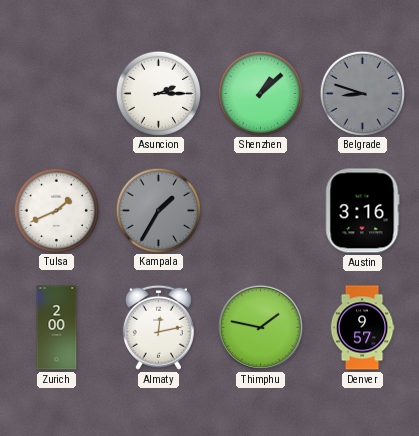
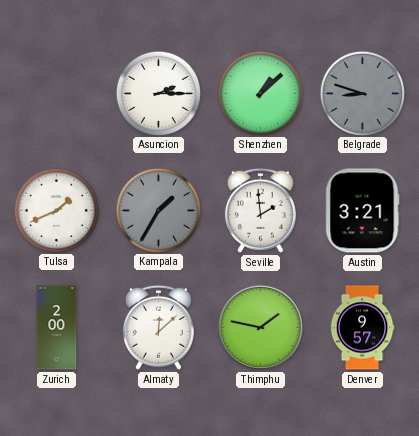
Seville: none -> 1:59 (260, 210)
Austin: 3:16 -> 3:21 (362, 211)
Almaty: 12:13 -> 12:08 (158, 327)
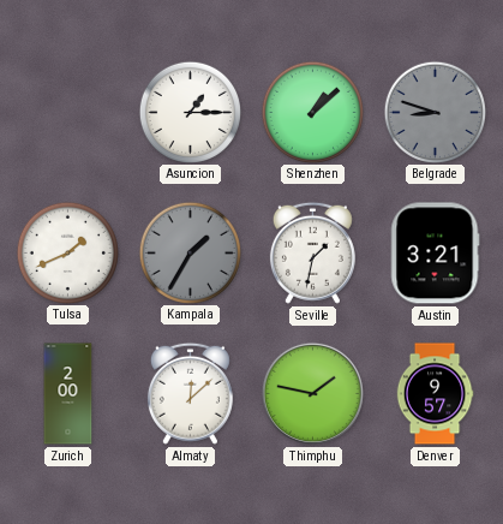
Asuncion: 2:15 -> 1:15 (190, 112)
Seville: 1:59 -> 1:32 (312, 252)
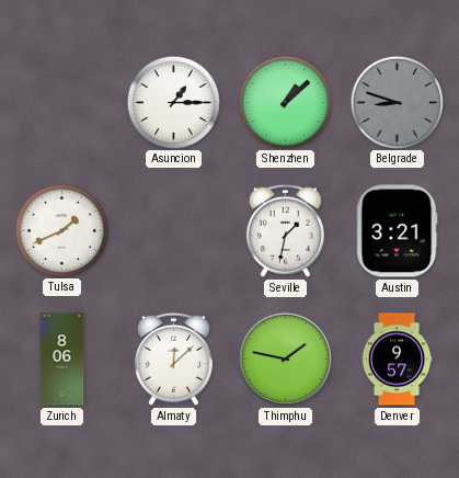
Kampala: 1:35 -> none (190, 252)
Zurich: 2:00 -> 8:06 (62, 360)
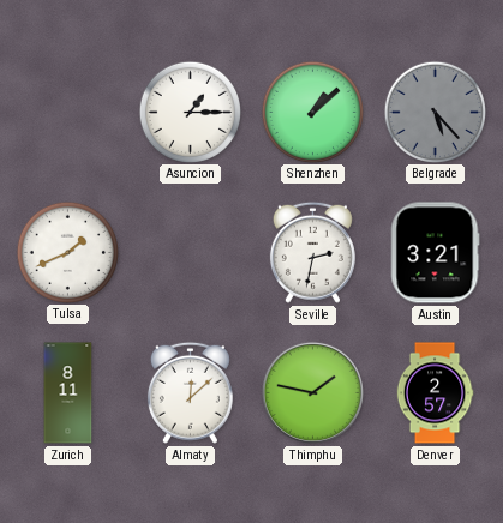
Belgrade: 8:48 -> 5:23 (435, 112)
Seville: 1:32 -> 2:32 (312, 252)
Zurich: 8:06 -> 8:11 (68, 393)
Denver: 9:57 -> 2:57 (435, 393)
